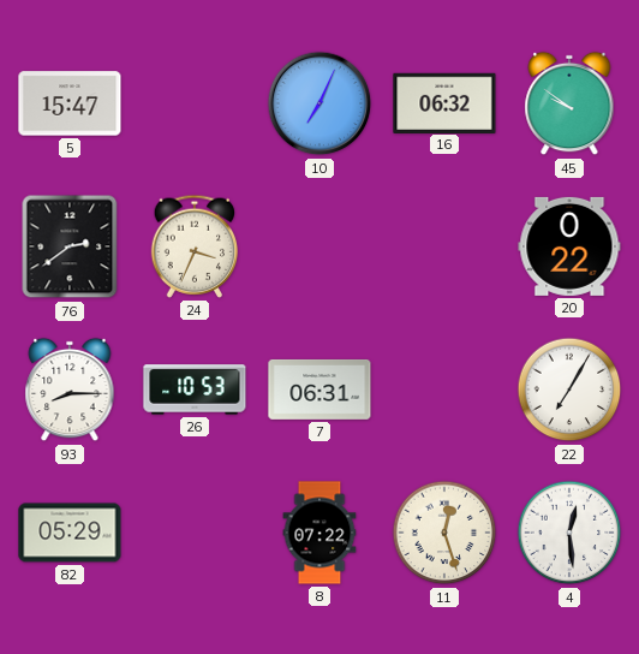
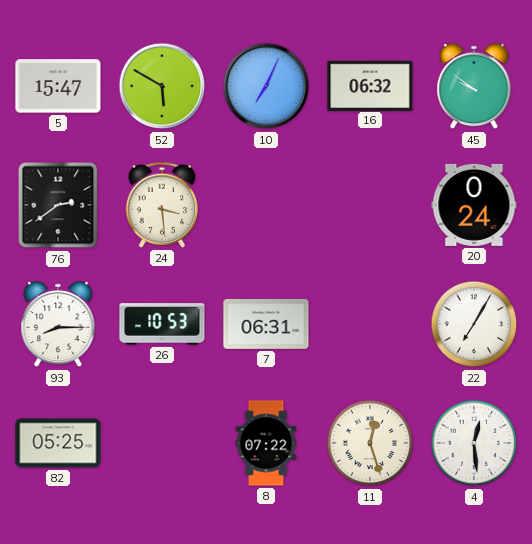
52: none -> 5:50 (162, 86)
24: 3:34 -> 3:29 (162, 205)
20: 0:22 -> 0:24 (474, 205)
82: 05:29 -> 05:25 (58, 443)
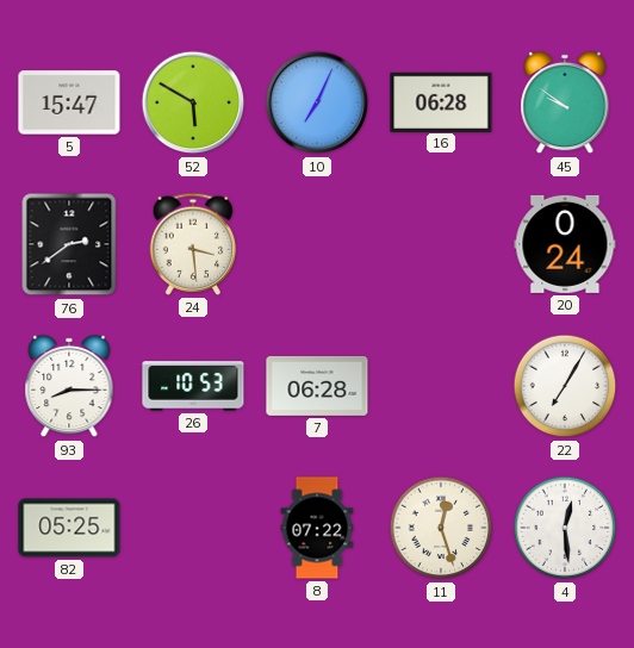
16: 06:32 -> 06:28 (441, 101)
7: 06:31 -> 06:28 (317, 386)
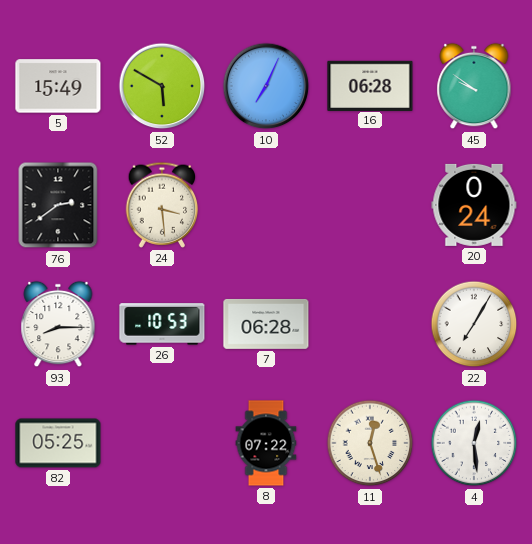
5: 15:47 -> 15:49 (58, 86)
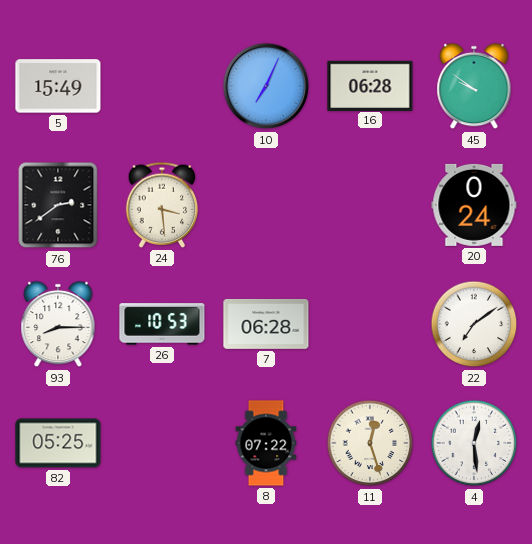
52: 5:50 -> none (162, 86)
22: 7:05 -> 7:09 (474, 324)
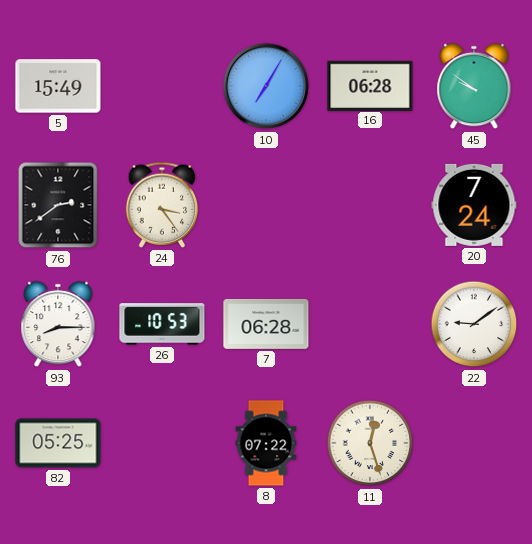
10: 7:04 -> 7:05 (266, 86)
24: 3:29 -> 3:24 (162, 205)
20: 0:24 -> 7:24 (474, 205)
22: 7:09 -> 9:09 (474, 324)
4: 12:29 -> none (474, 443)
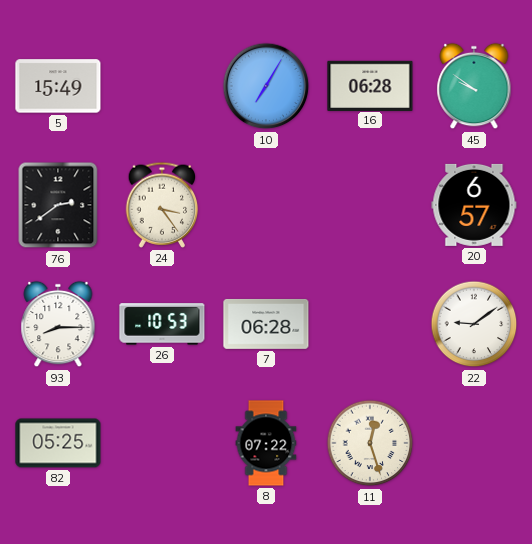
20: 7:24 -> 6:57 (474, 205)
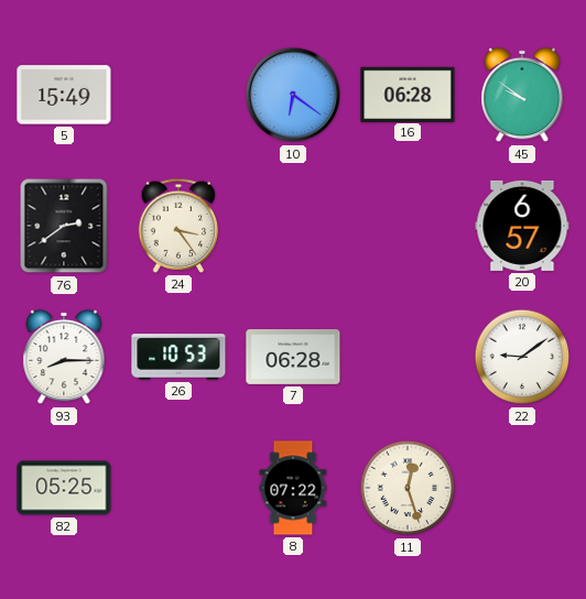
10: 7:05 -> 6:21 (293, 95)
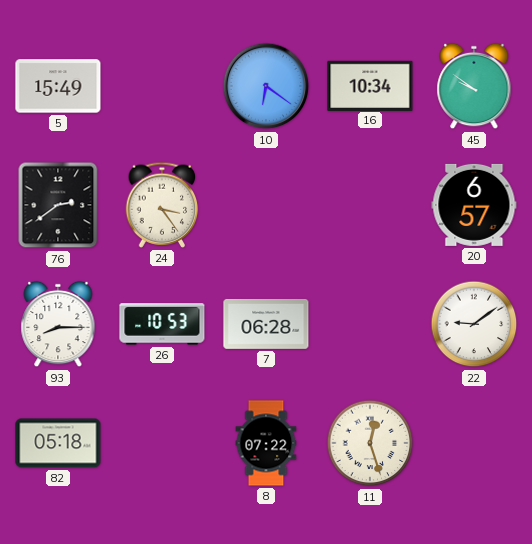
16: 06:28 -> 10:34 (370, 85)
82: 05:25 -> 05:18 (58, 443)
